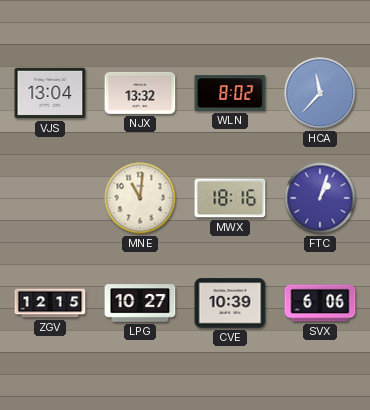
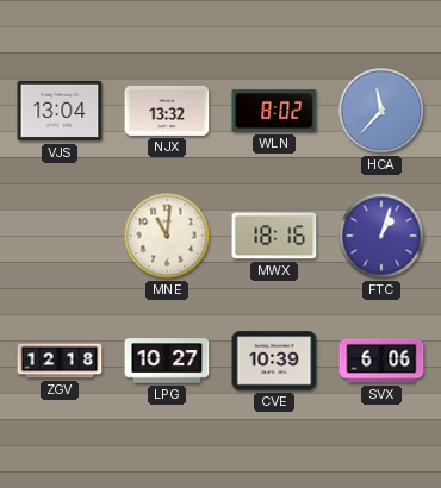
ZGV: 12:15 -> 12:18 (60, 361)
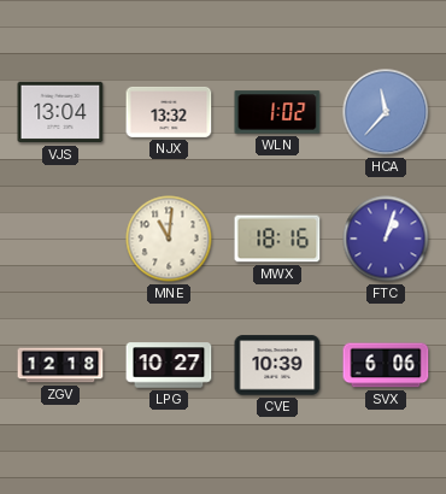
WLN: 8:02 -> 1:02 (277, 112)
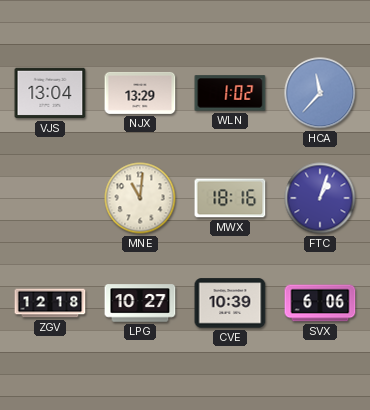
NJX: 13:32 -> 13:29 (140, 93)
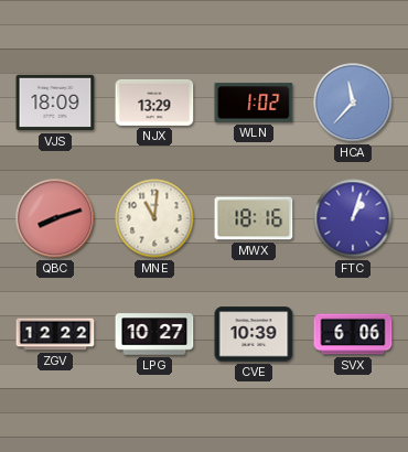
VJS: 13:04 -> 18:09 (55, 103)
QBC: none -> 8:12 (55, 218)
ZGV: 12:18 -> 12:22 (55, 334)
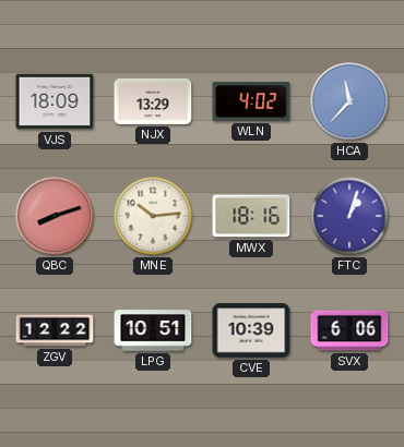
WLN: 1:02 -> 4:02 (251, 101)
MNE: 11:01 -> 10:14 (153, 216)
LPG: 10:27 -> 10:51 (153, 330)
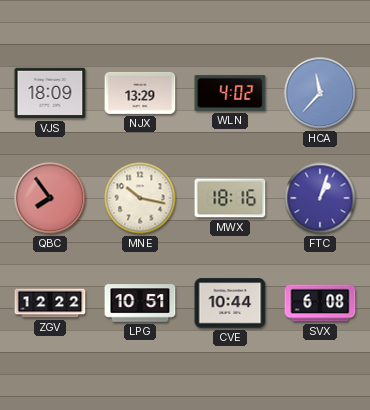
QBC: 8:12 -> 7:54 (50, 198)
MNE: 10:14 -> 10:17 (140, 198)
CVE: 10:39 -> 10:44 (230, 303)
SVX: 6:06 -> 6:08 (320, 303)
